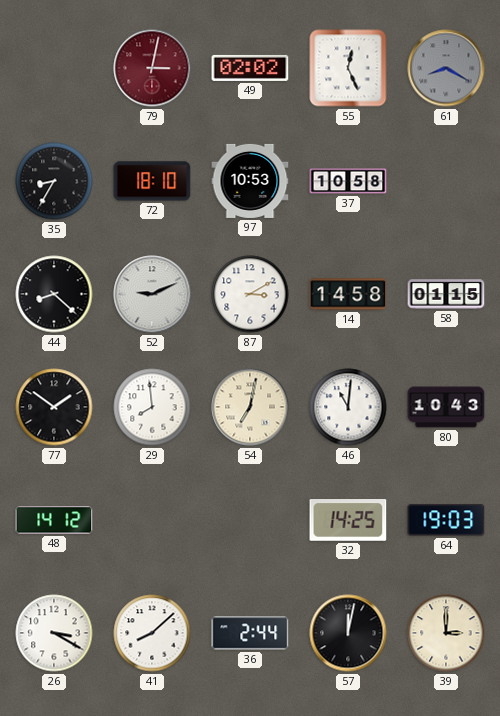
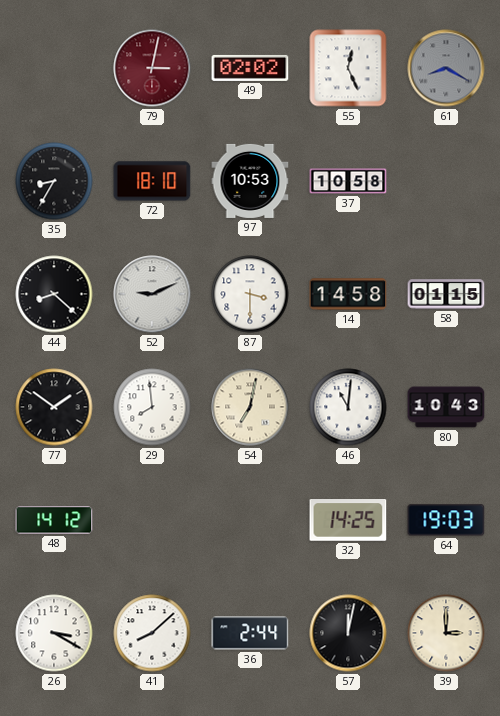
87: 3:10 -> 3:30 (250, 294)
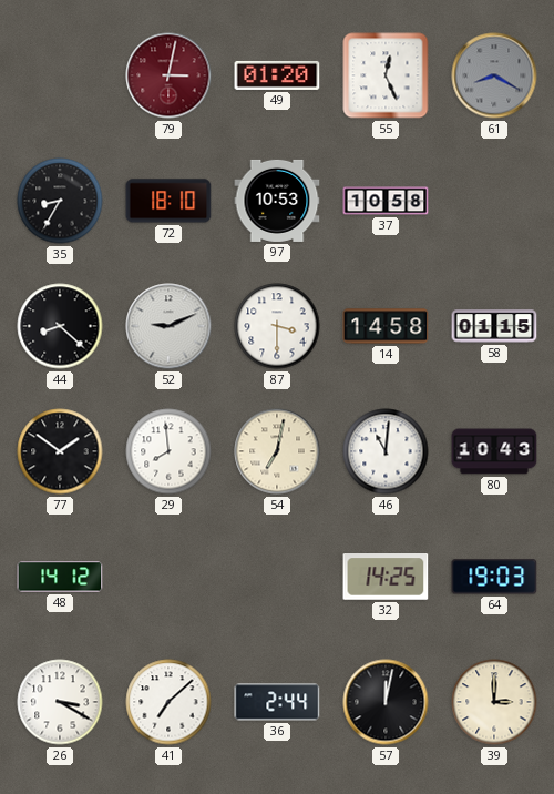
49: 02:02 -> 01:20 (277, 75)
41: 8:08 -> 7:08 (168, 702)
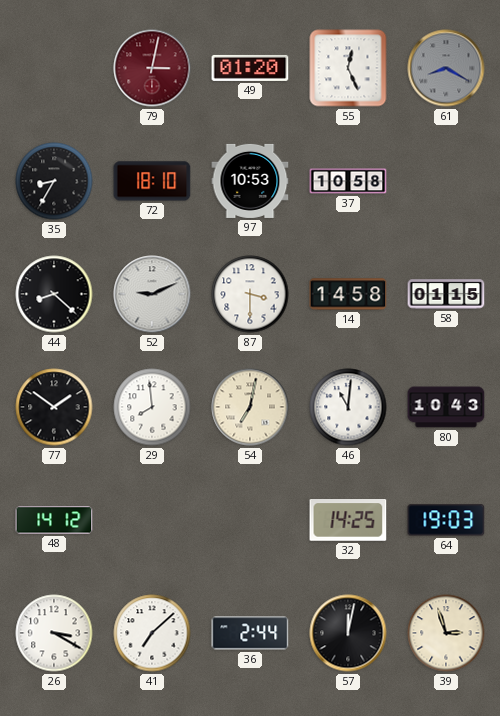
39: 3:00 -> 2:57 (446, 633)
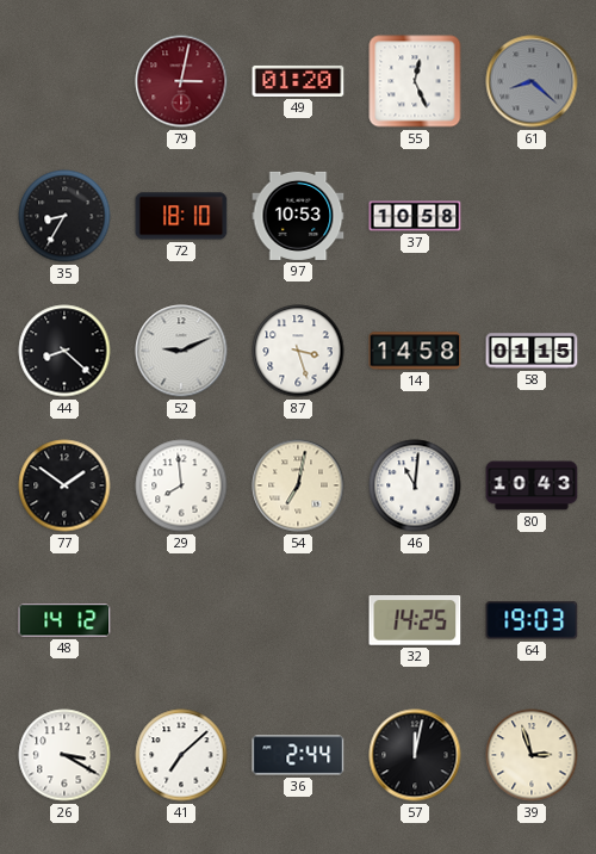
61: 8:20 -> 8:22 (532, 81)
87: 3:30 -> 3:27 (298, 351)
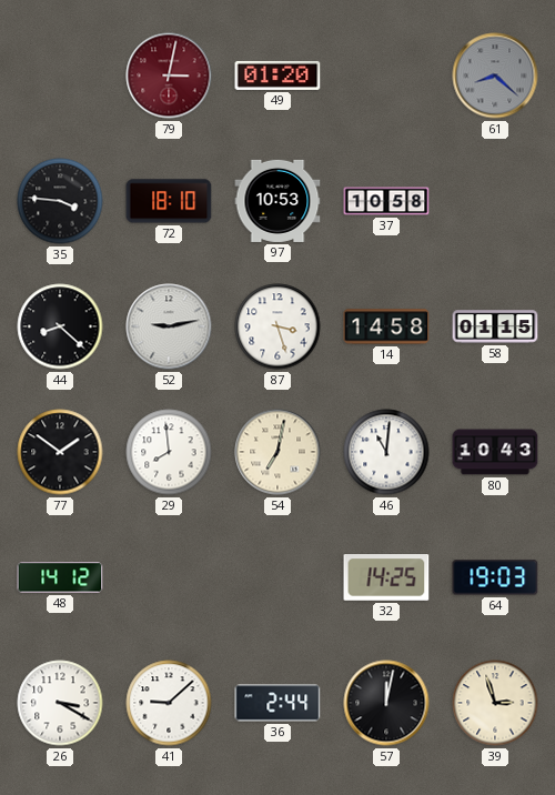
55: 12:26 -> none (415, 81)
35: 8:35 -> 3:46 (60, 201)
52: 9:11 -> 9:13 (169, 326)
41: 7:08 -> 9:08 (169, 703)
